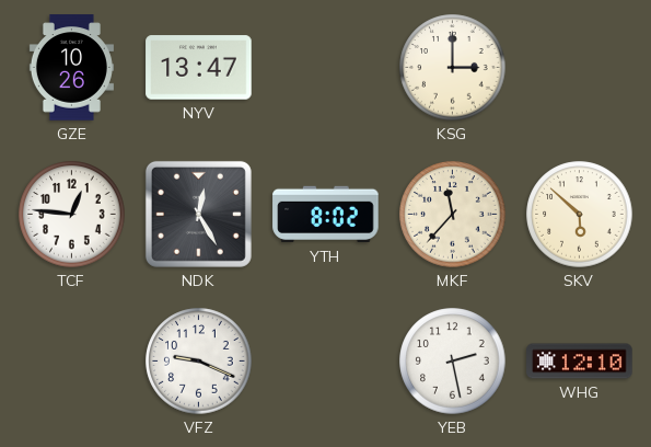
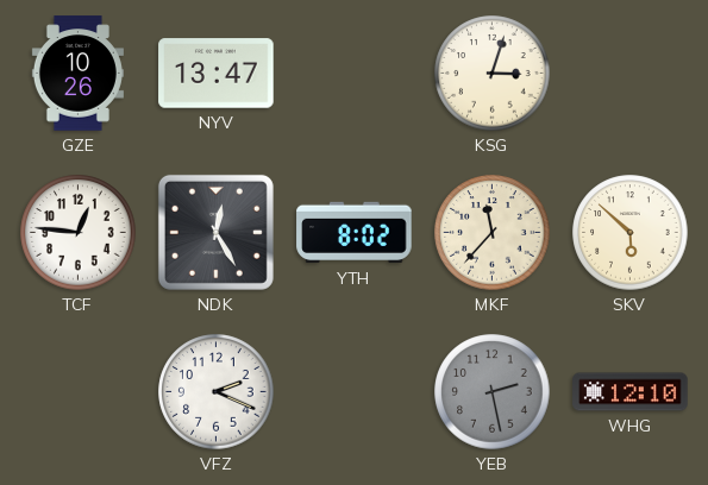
KSG: 3:00 -> 3:03 (493, 74)
VFZ: 9:19 -> 2:19 (217, 392)
YEB dial: white -> grey (493, 392)
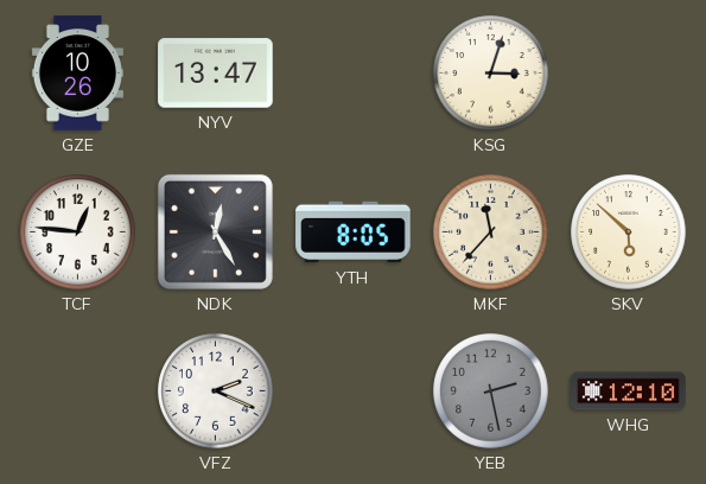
YTH: 8:02 -> 8:05 (354, 233)
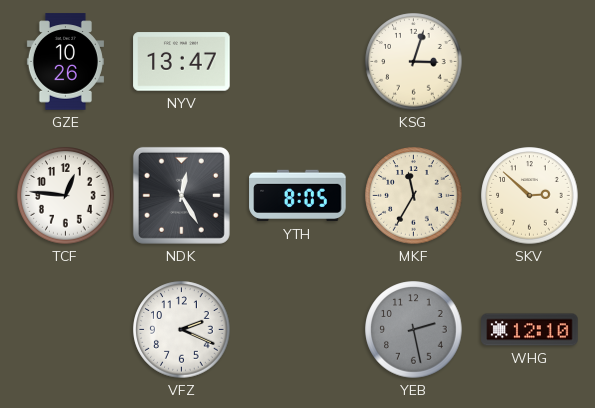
MKF: 11:37 -> 11:35 (414, 196)
SKV: 5:52 -> 2:52 (530, 196)
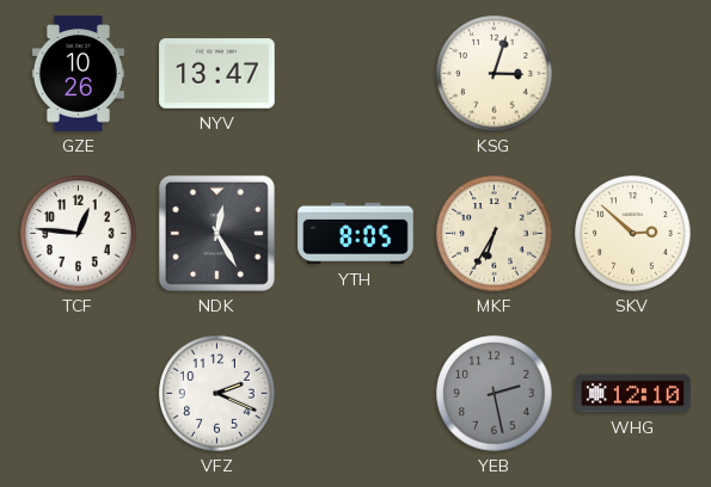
MKF: 11:35 -> 6:35 (495, 234)
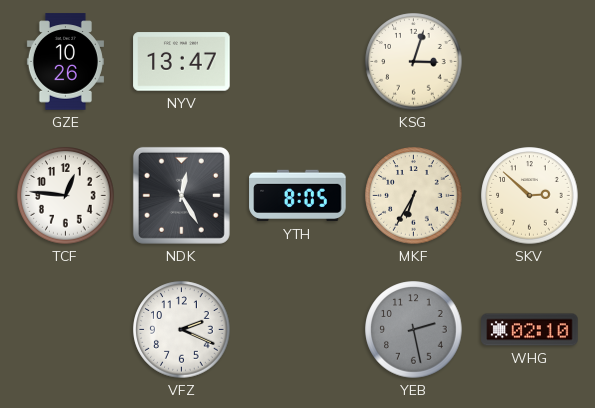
WHG: 12:10 -> 02:10 (530, 330)
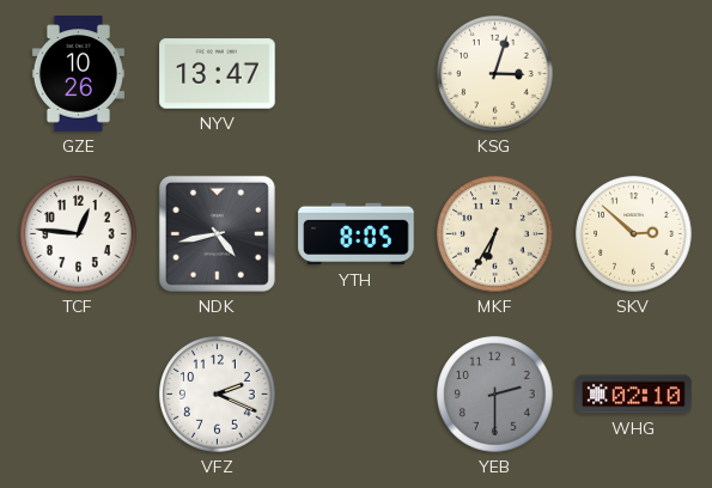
NDK: 12:25 -> 4:43 (217, 233)
YEB: 2:28 -> 2:30 (495, 395)
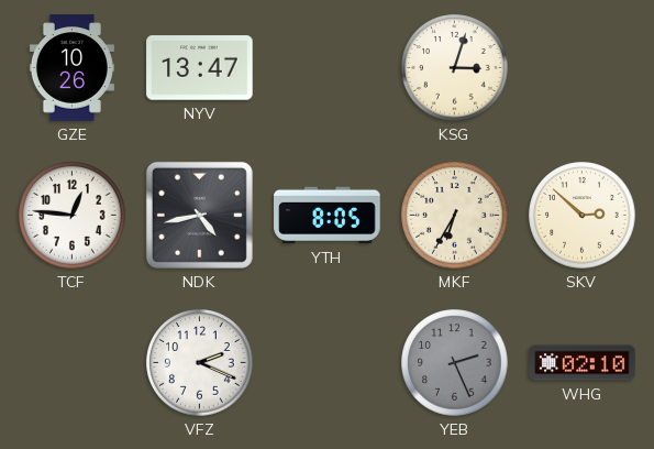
YEB: 2:30 -> 2:26 (455, 363)
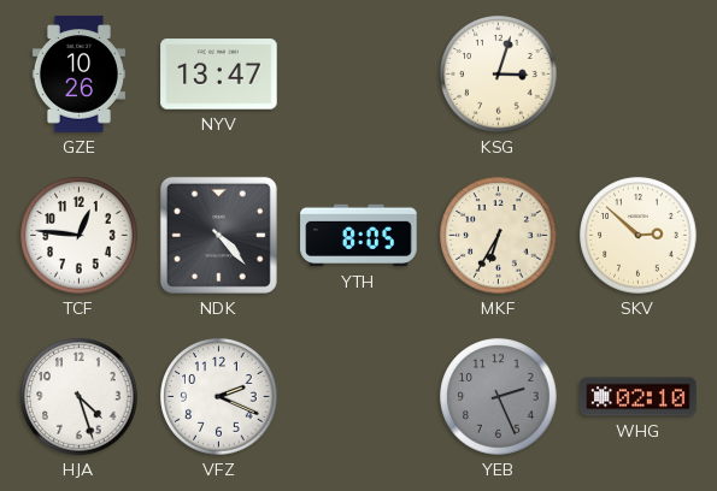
NDK: 4:43 -> 4:23 (218, 235)
HJA: none -> 4:27 (80, 397)
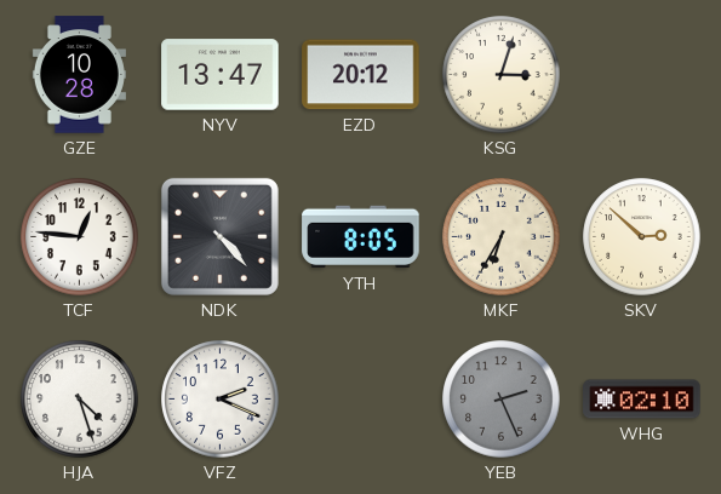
GZE: 10:26 -> 10:28 (79, 75)
EZD: none -> 20:12 (361, 75)
